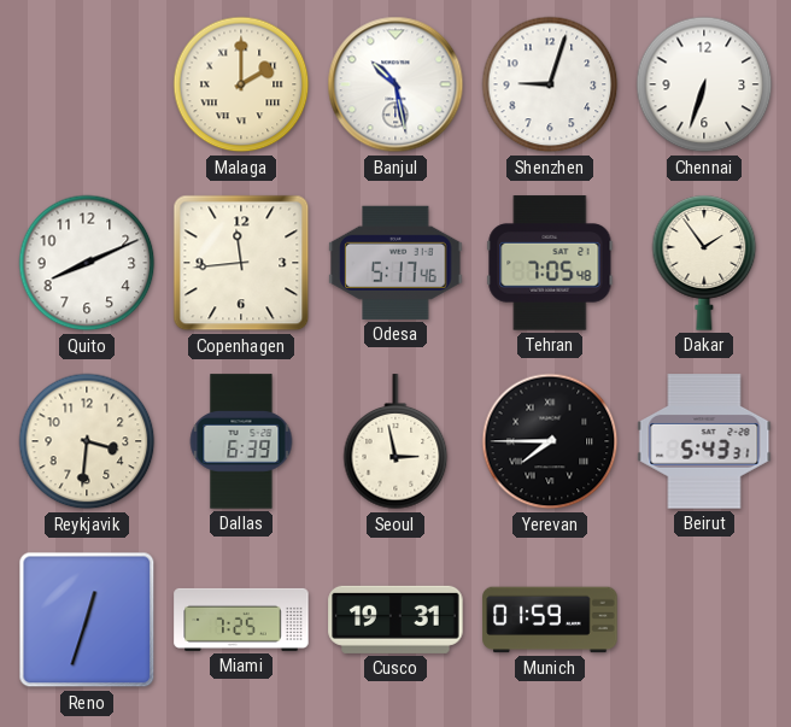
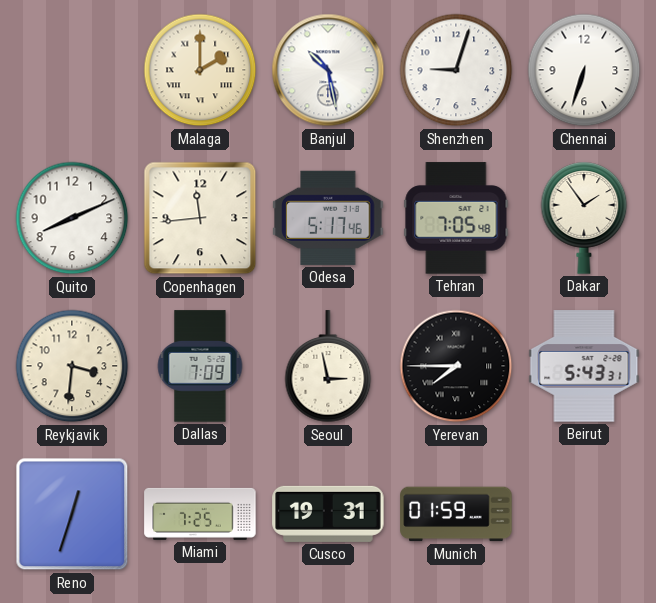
Dallas: 6:39 -> 7:09 (200, 366)
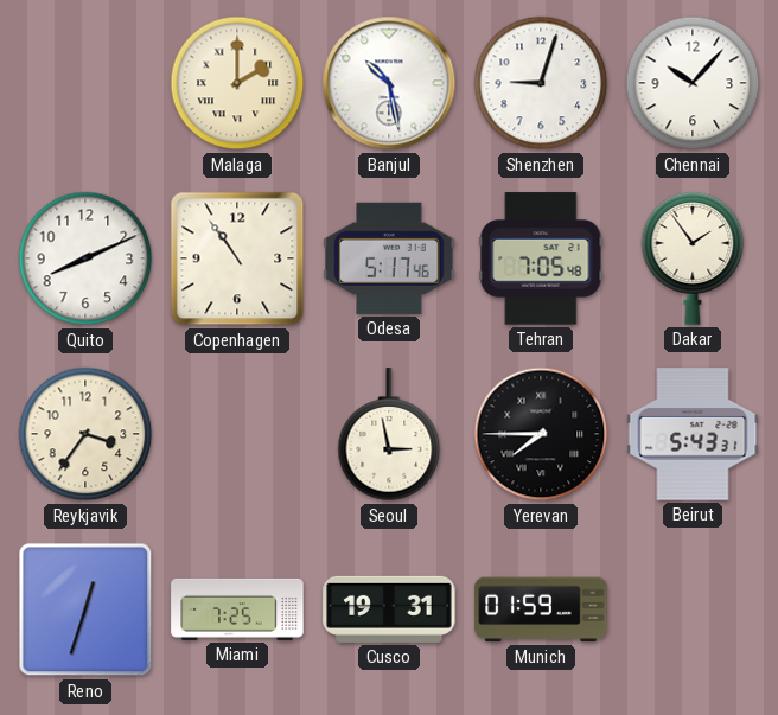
Chennai: 6:33 -> 10:07 (693, 83)
Copenhagen: 11:44 -> 10:54 (237, 258)
Reykjavik: 3:31 -> 3:36 (85, 434)
Dallas: 7:09 -> none (200, 366)
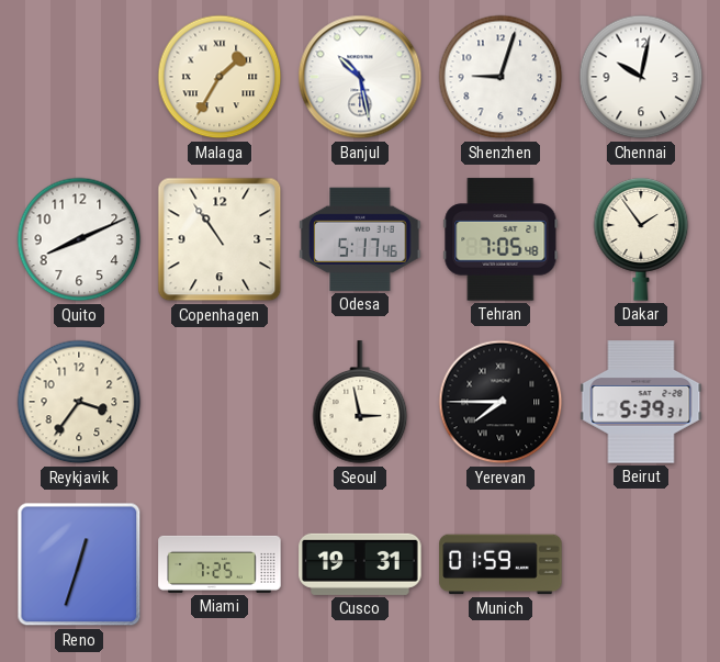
Malaga: 2:00 -> 1:35 (220, 77)
Chennai: 10:07 -> 10:02 (641, 77)
Beirut: 5:43 -> 5:39 (641, 402)
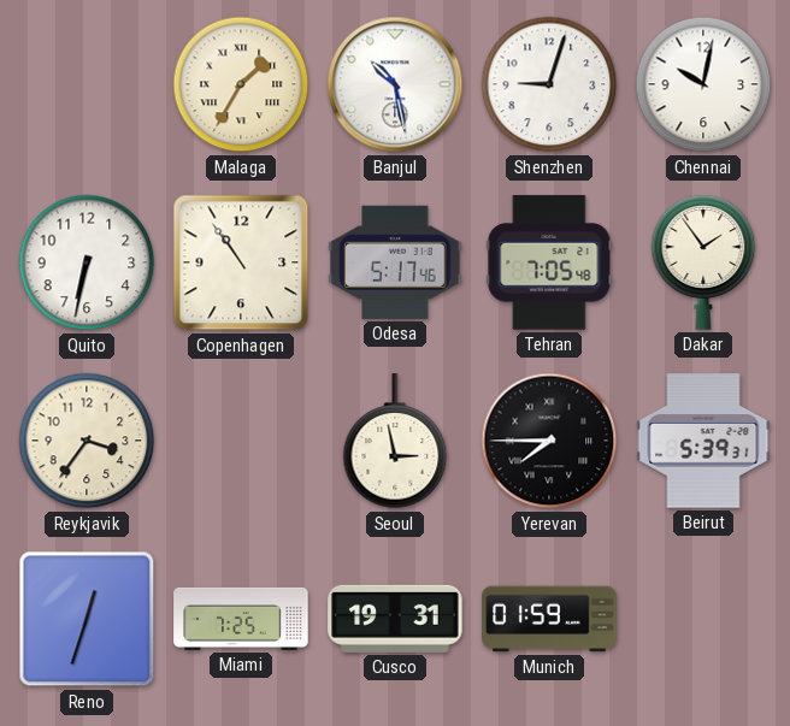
Quito: 8:11 -> 6:32 (87, 262)
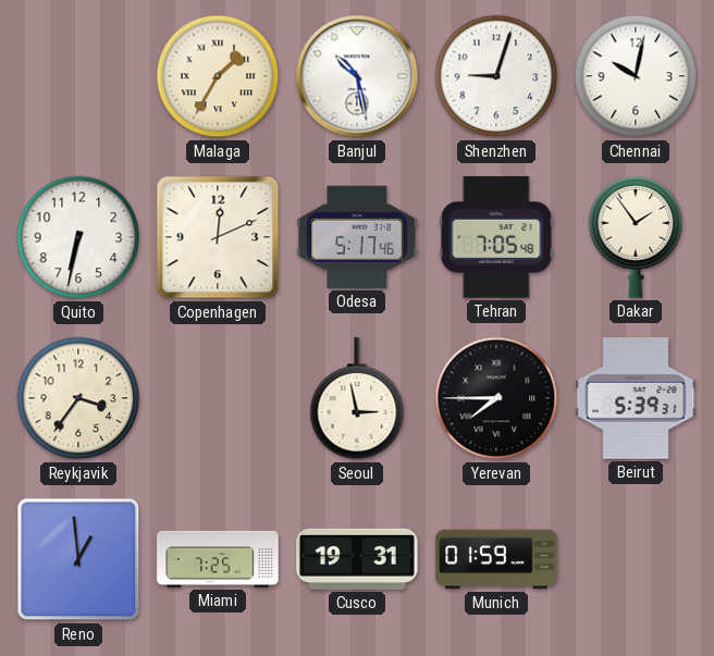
Copenhagen: 10:54 -> 12:11 (218, 237)
Reno: 12:33 -> 12:59 (78, 559)
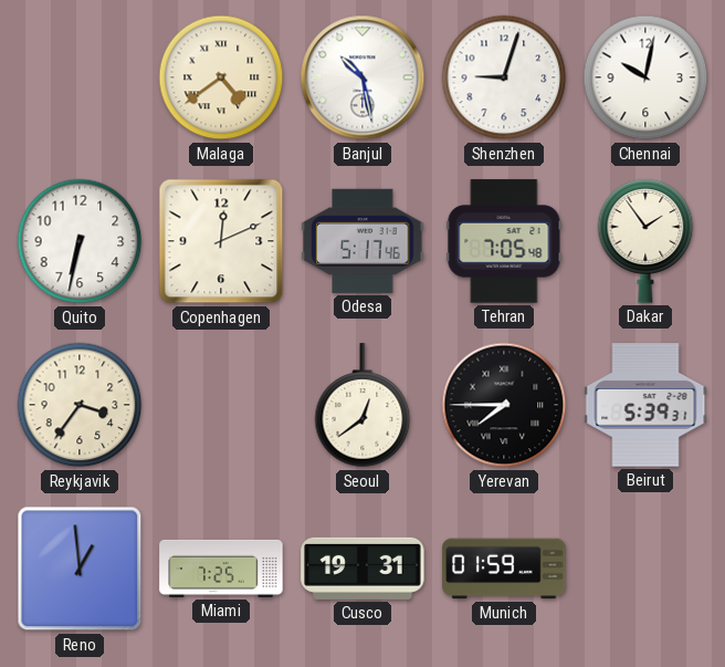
Malaga: 1:35 -> 4:39 (221, 77)
Seoul: 2:58 -> 12:39 (362, 406)
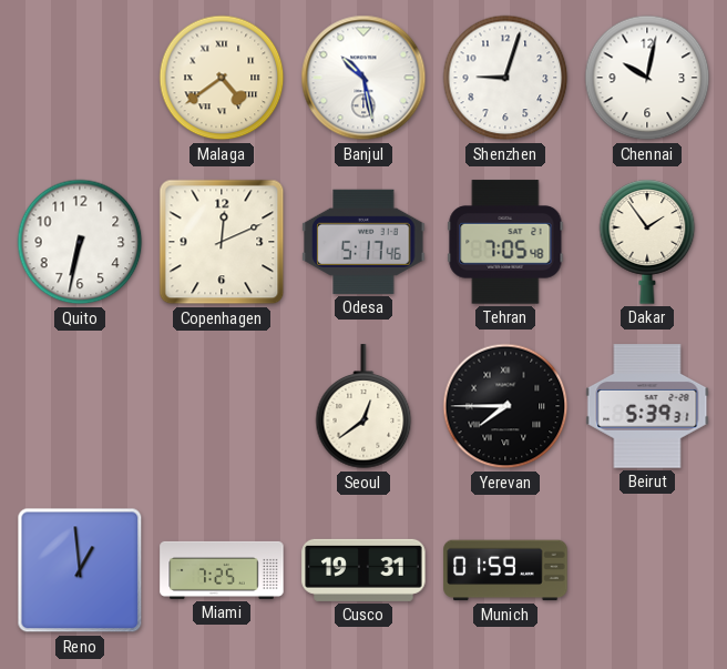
Reykjavik: 3:36 -> none (80, 405)
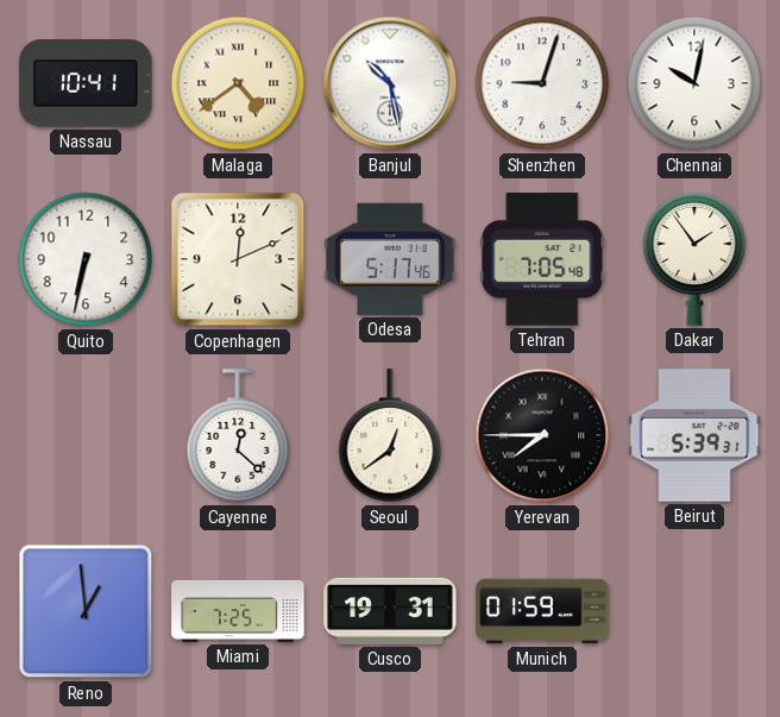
Nassau: none -> 10:41 (86, 84)
Cayenne: none -> 12:22 (238, 436)
